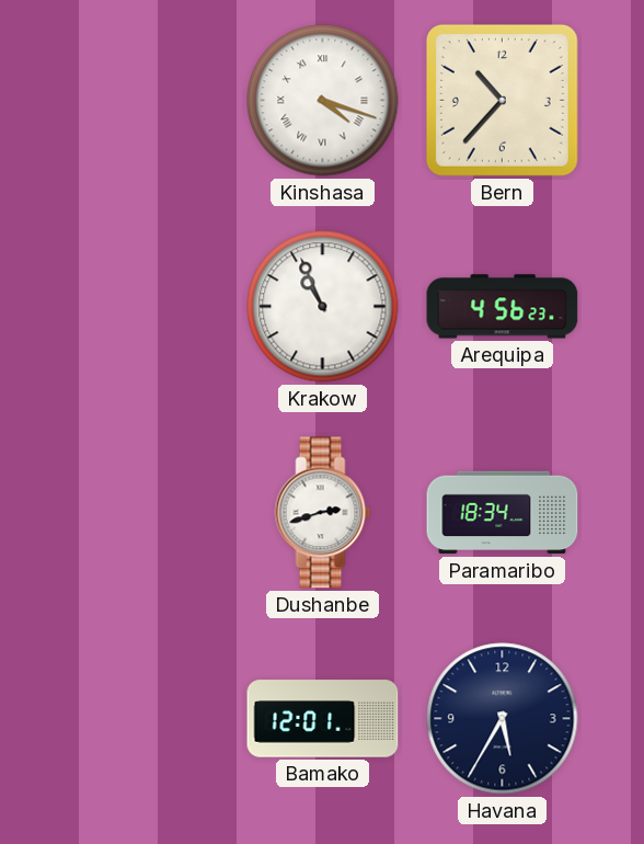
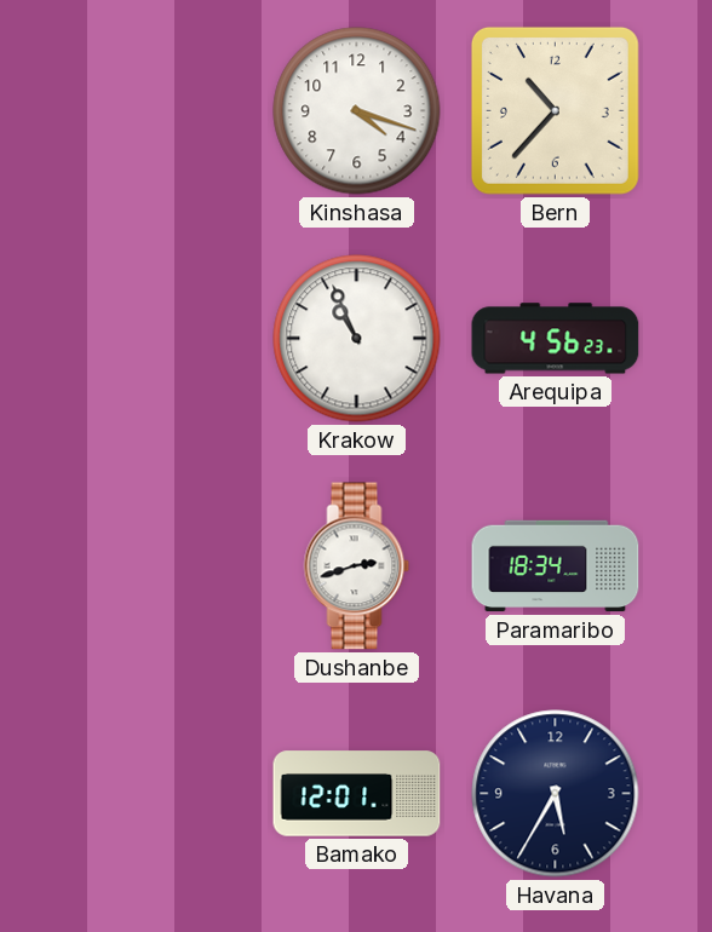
Kinshasa numerals: Roman -> Arabic (357, 111)
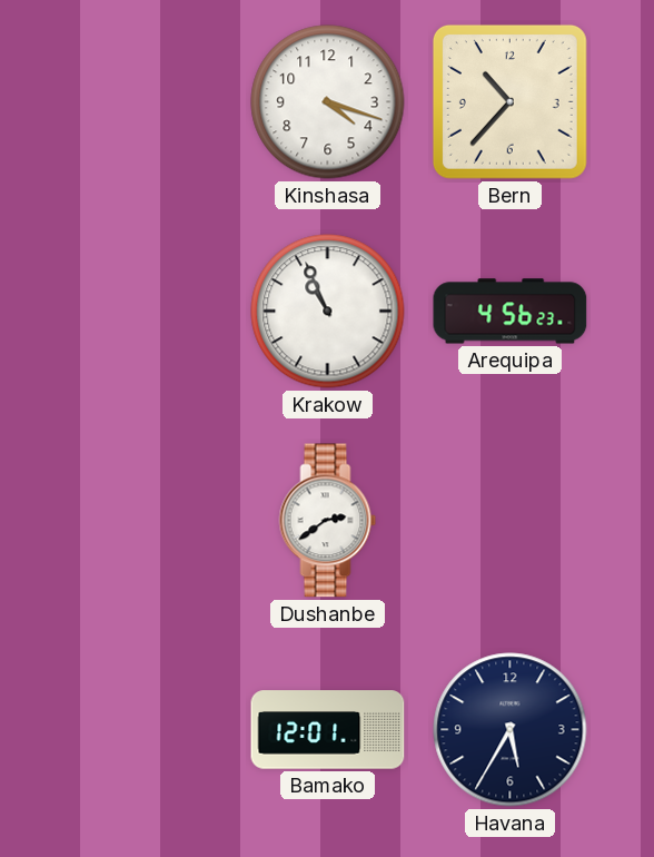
Dushanbe: 2:42 -> 2:39 (328, 521)
Paramaribo: 18:34 -> none (556, 566)
